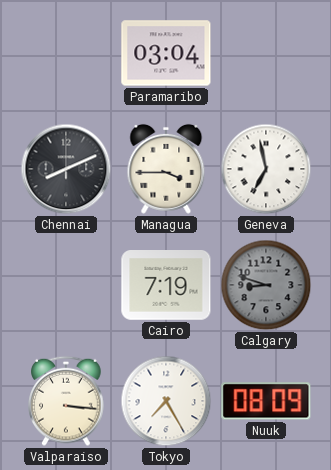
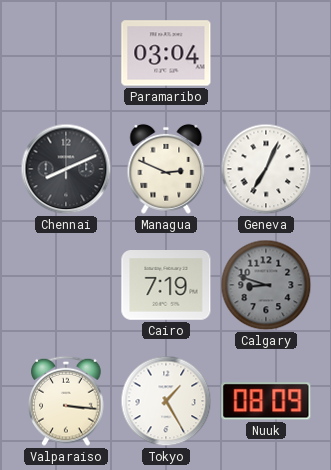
Managua: 3:45 -> 2:49 (166, 169)
Geneva: 6:58 -> 7:04 (266, 169)
Tokyo: 7:25 -> 1:25 (166, 401)
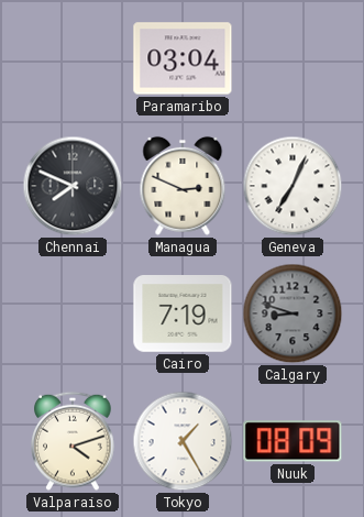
Chennai: 8:11 -> 7:49 (73, 186)
Valparaiso: 3:16 -> 4:12 (73, 441)
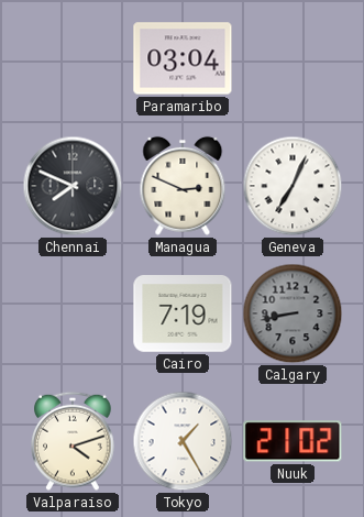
Calgary: 8:48 -> 8:43 (293, 313)
Nuuk: 08:09 -> 21:02 (293, 441)
